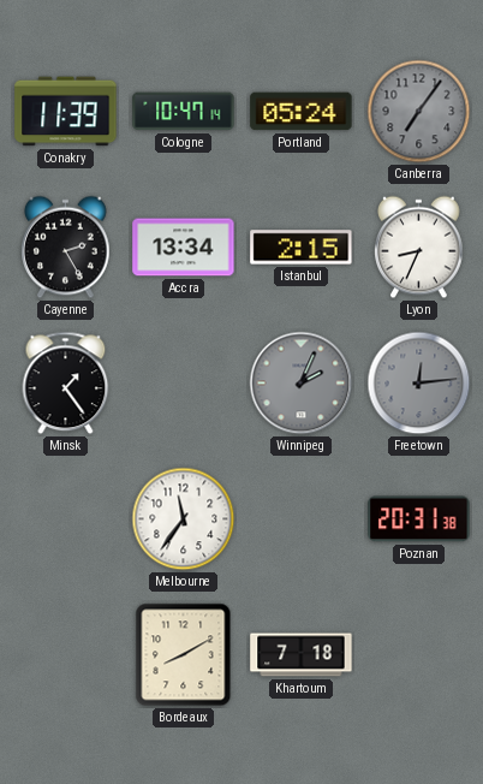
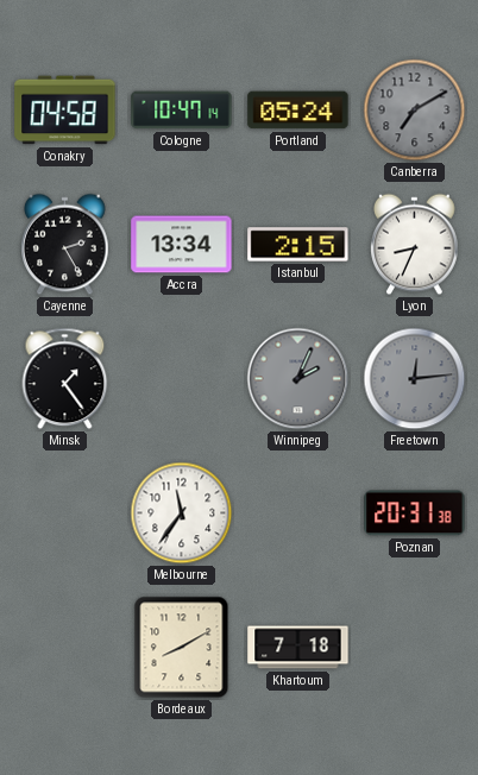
Conakry: 11:39 -> 04:58 (65, 111)
Canberra: 7:06 -> 7:10 (415, 111)
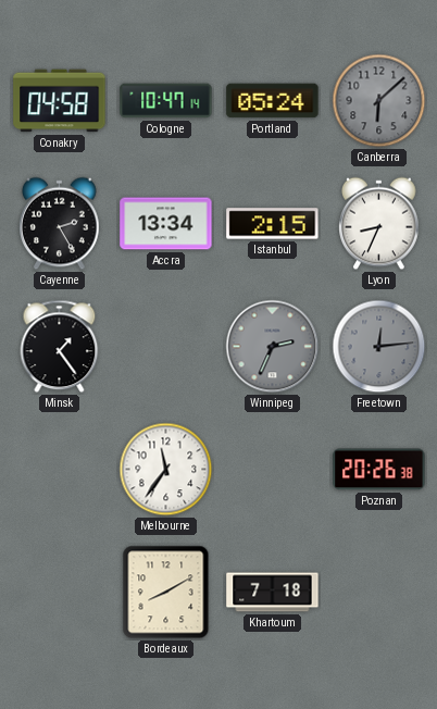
Canberra: 7:10 -> 6:08 (379, 101)
Winnipeg: 2:04 -> 2:34 (273, 347)
Poznan: 20:31 -> 20:26 (379, 470)
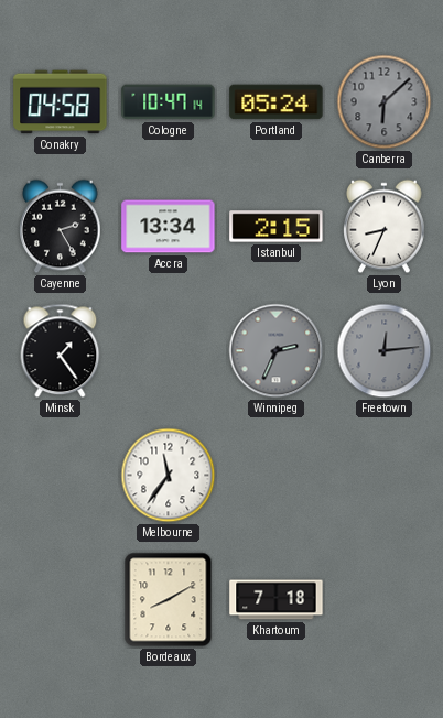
Poznan: 20:26 -> none (379, 470)
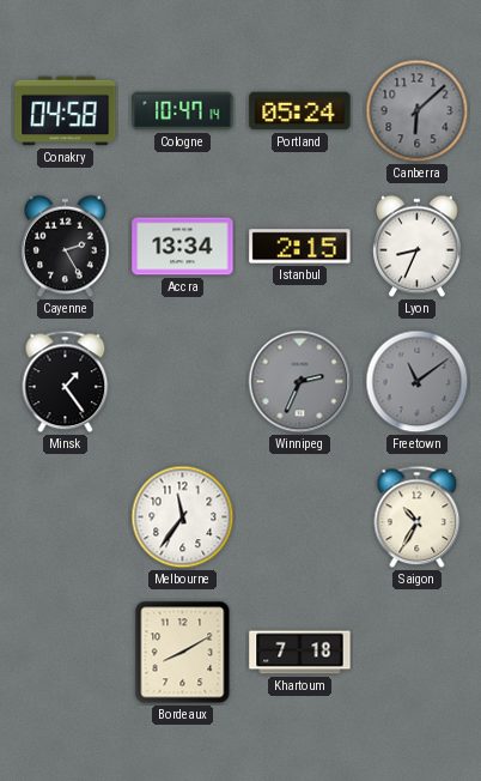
Freetown: 12:14 -> 11:09 (418, 382)
Saigon: none -> 10:35 (418, 517)
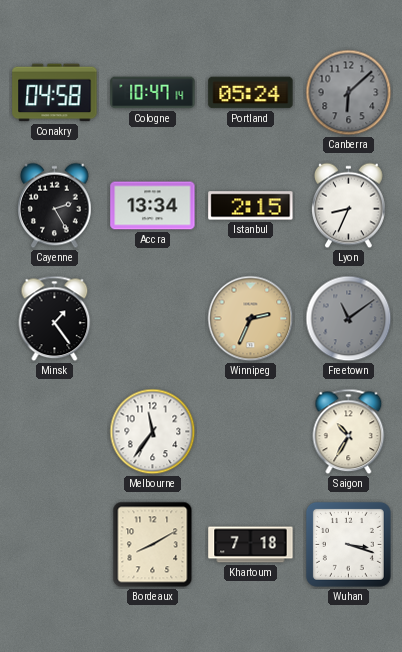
Winnipeg dial: grey -> champagne (251, 319)
Wuhan: none -> 3:18 (348, 544)
